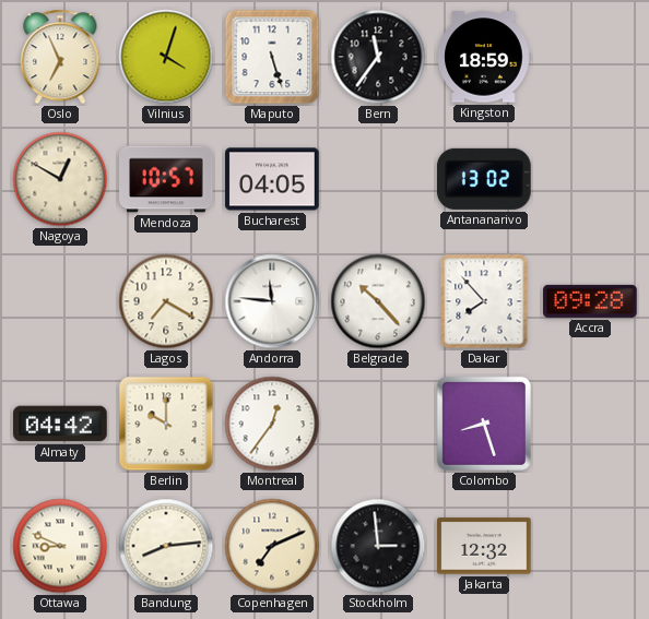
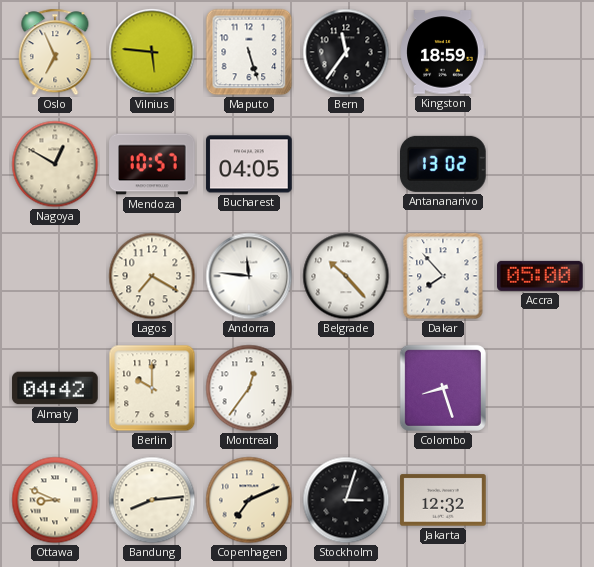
Vilnius: 4:03 -> 5:46 (152, 52)
Accra: 09:28 -> 05:00 (540, 276)
Stockholm: 2:59 -> 3:03 (346, 500)
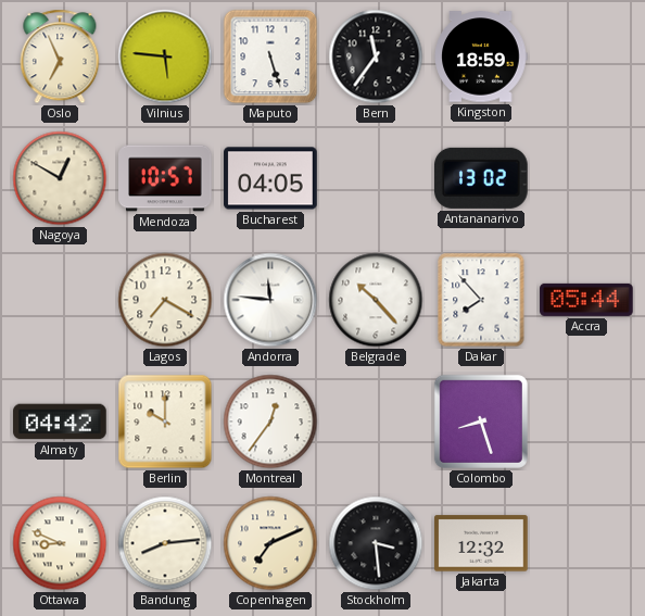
Accra: 05:00 -> 05:44 (586, 300)
Stockholm: 3:03 -> 3:29 (376, 543)
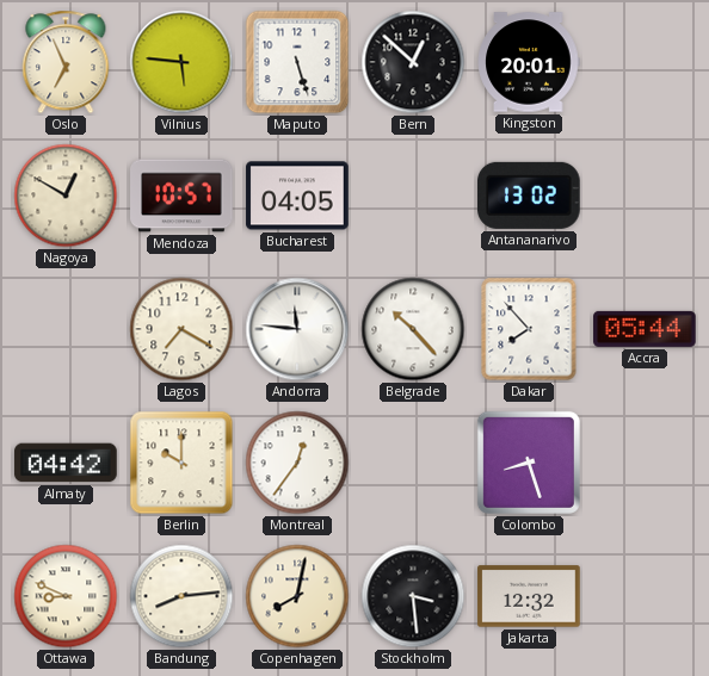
Bern: 11:36 -> 12:52 (413, 62)
Kingston: 18:59 -> 20:01 (529, 62)
Copenhagen: 7:11 -> 8:02 (297, 596)
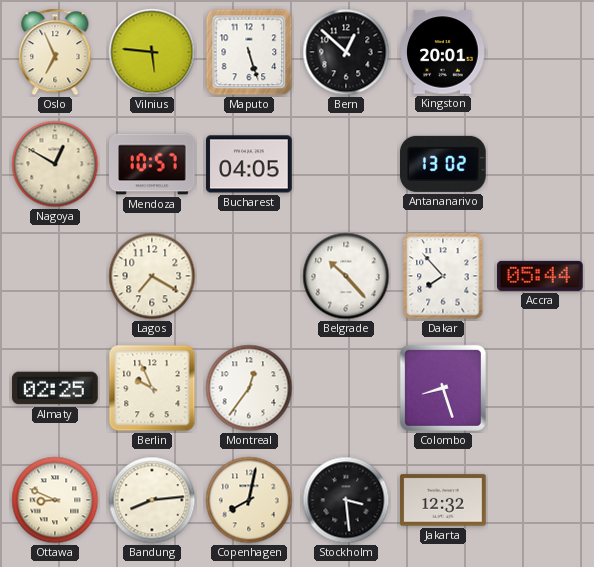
Andorra: 11:46 -> none (297, 329)
Almaty: 04:42 -> 02:25 (55, 388)
Berlin: 10:00 -> 9:56 (152, 388)
